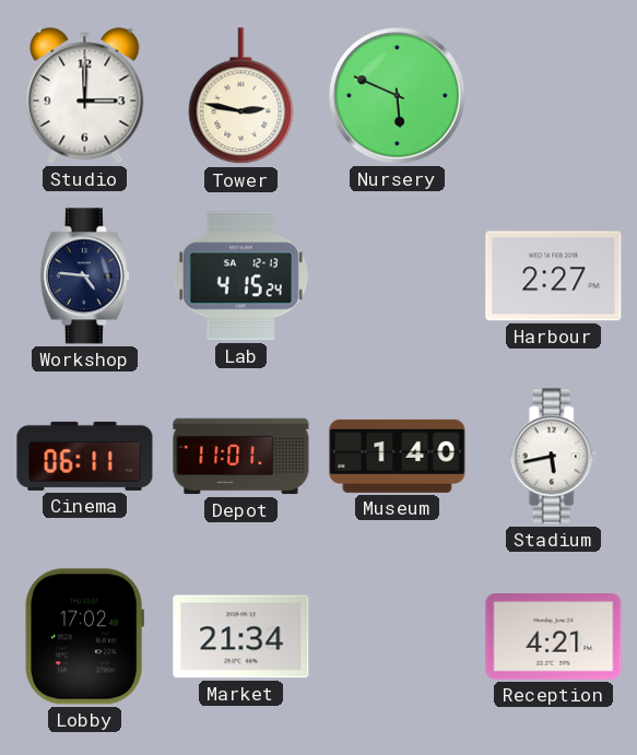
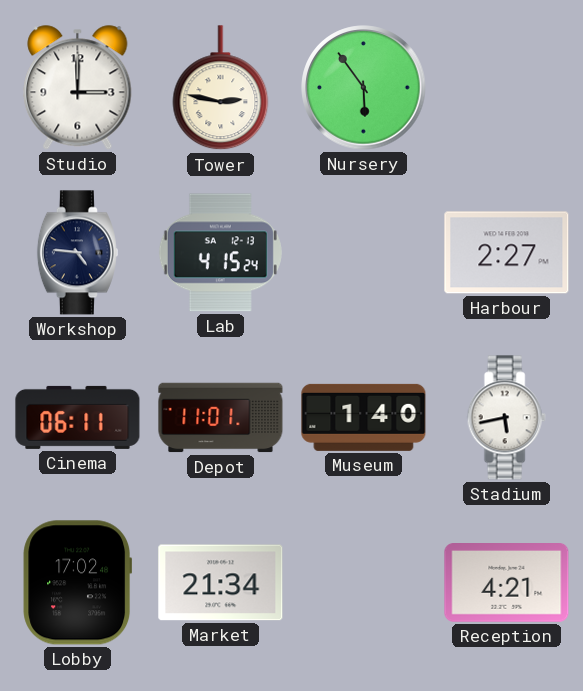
Nursery: 5:49 -> 5:54 (364, 88)
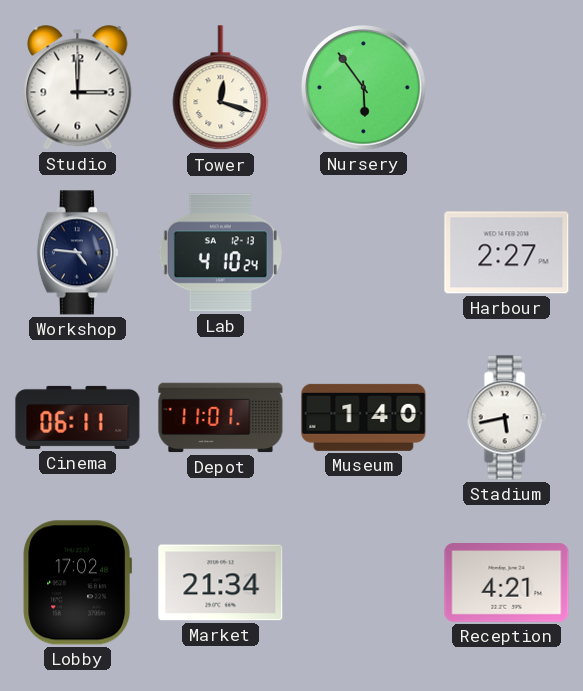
Tower: 2:47 -> 12:18 (221, 88)
Lab: 4:15 -> 4:10 (220, 253)
